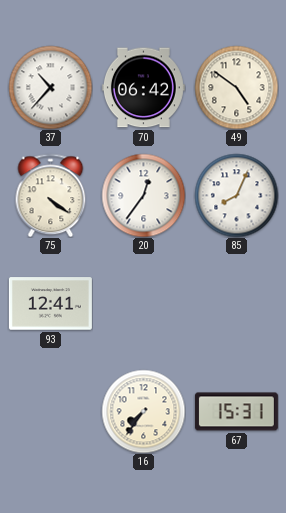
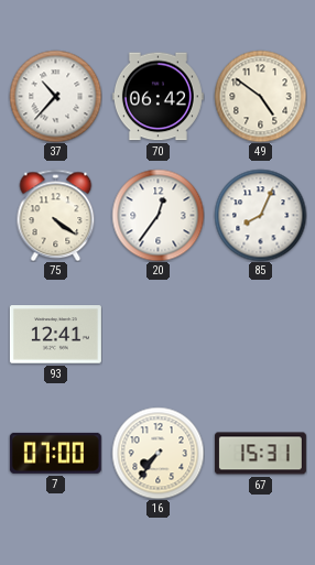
7: none -> 07:00 (55, 453)
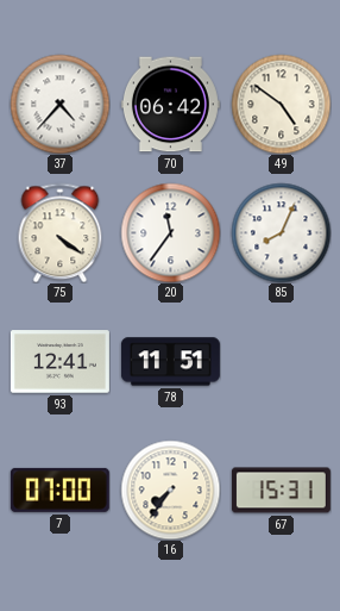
37: 10:37 -> 4:37 (59, 104)
20: 12:36 -> 11:36 (170, 232)
78: none -> 11:51 (170, 362)
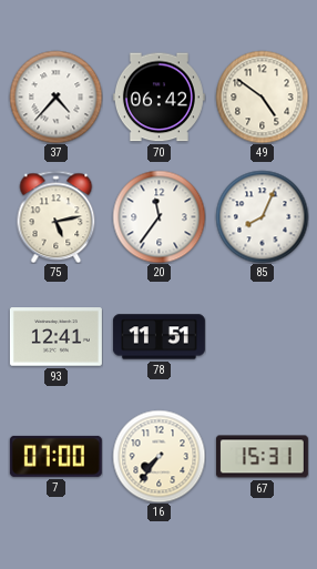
75: 4:21 -> 5:13 (57, 216)
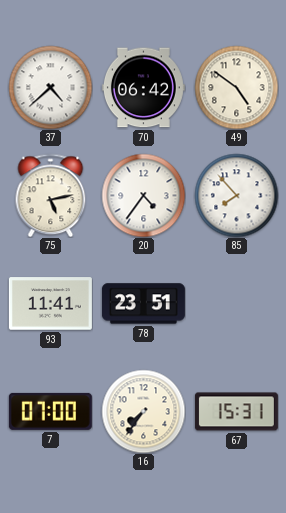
37: 4:37 -> 4:38 (50, 87)
20: 11:36 -> 4:36 (143, 195)
85: 8:04 -> 7:53 (236, 195)
93: 12:41 -> 11:41 (50, 304)
78: 11:51 -> 23:51 (143, 304)
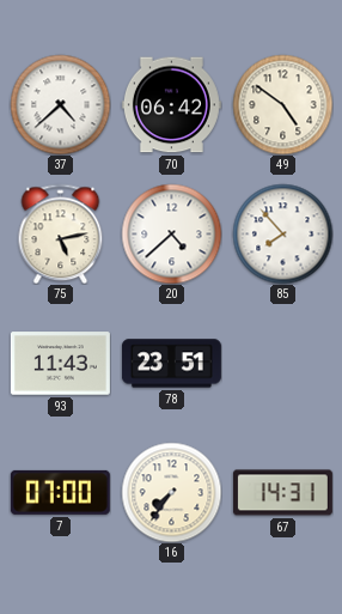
20: 4:36 -> 4:38 (171, 233)
93: 11:41 -> 11:43 (60, 364)
67: 15:31 -> 14:31 (282, 493)
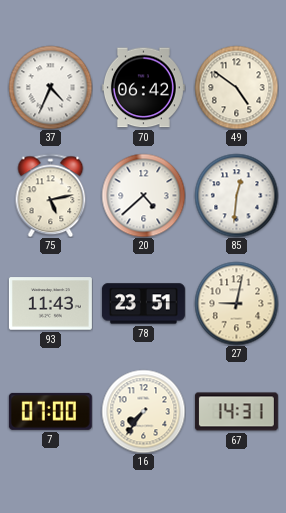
37: 4:38 -> 4:34 (50, 87)
85: 7:53 -> 12:31 (236, 195)
27: none -> 9:02 (236, 303)
